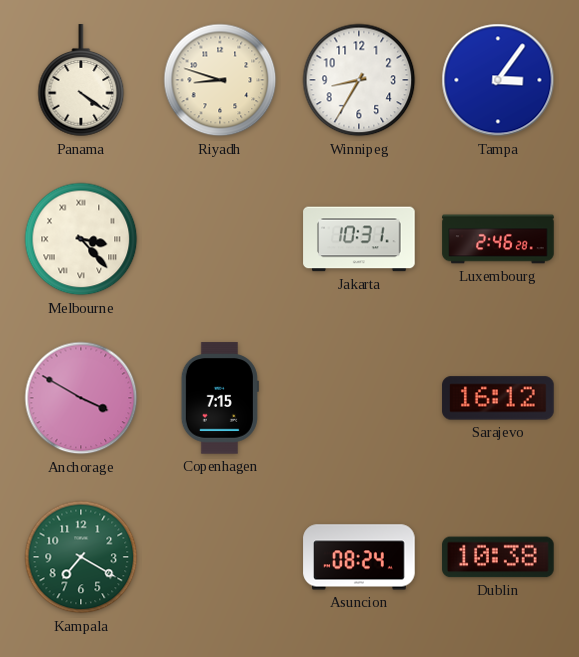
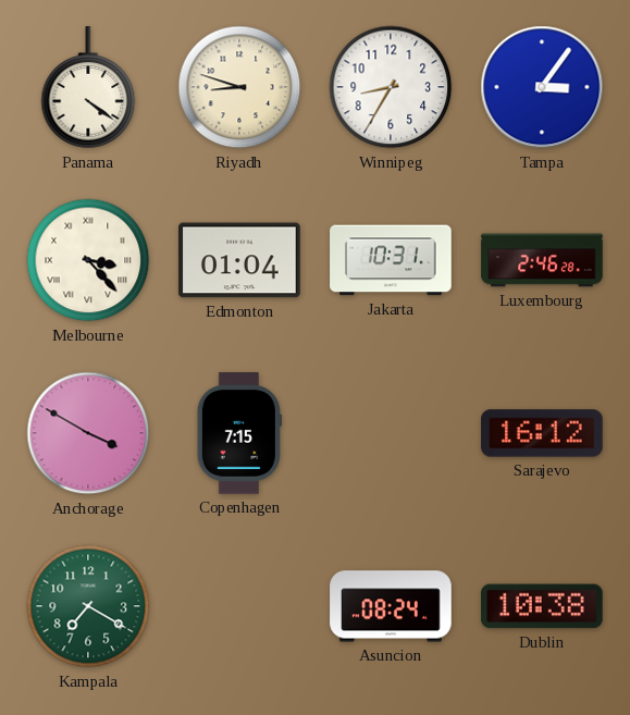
Edmonton: none -> 01:04 (239, 260)
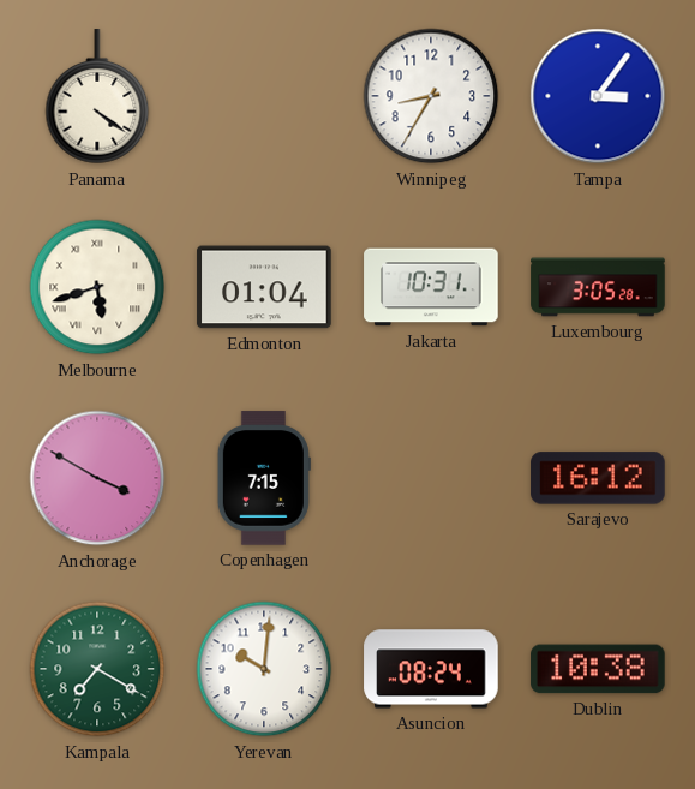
Riyadh: 8:48 -> none (239, 87)
Melbourne: 3:23 -> 5:42 (97, 287)
Luxembourg: 2:46 -> 3:05 (598, 287)
Yerevan: none -> 10:01 (264, 669)
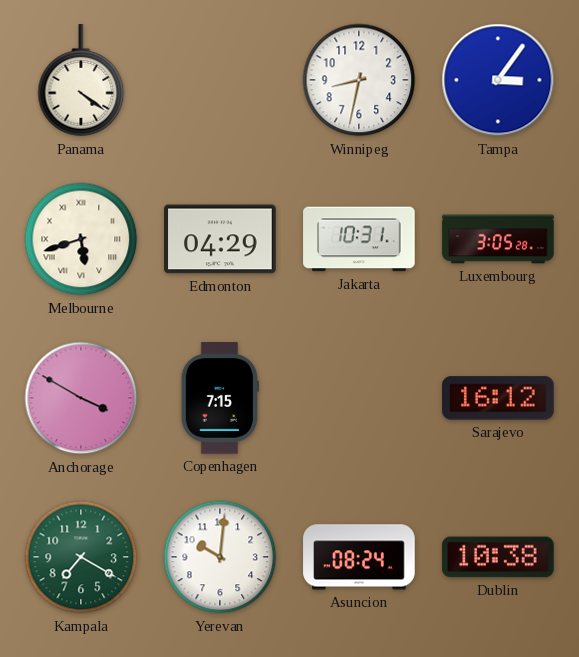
Winnipeg: 8:35 -> 8:32 (359, 80)
Edmonton: 01:04 -> 04:29 (220, 239)
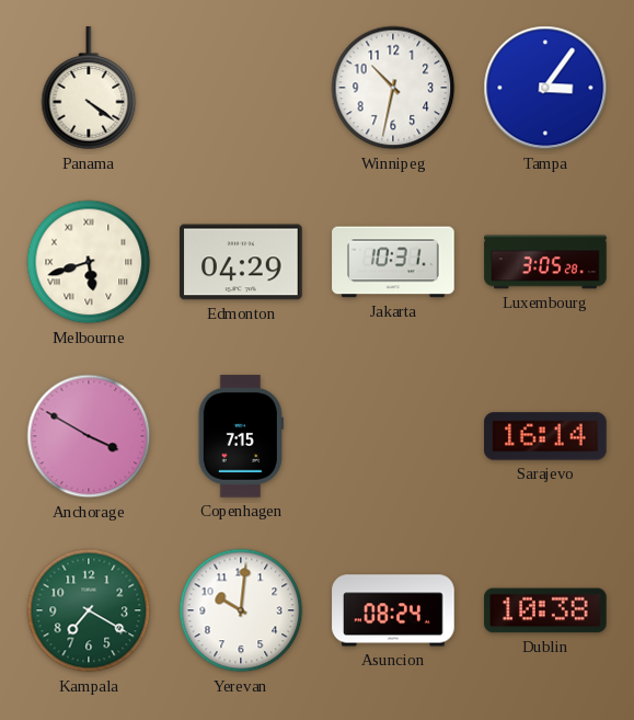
Winnipeg: 8:32 -> 10:32 (393, 88)
Sarajevo: 16:12 -> 16:14 (545, 436)
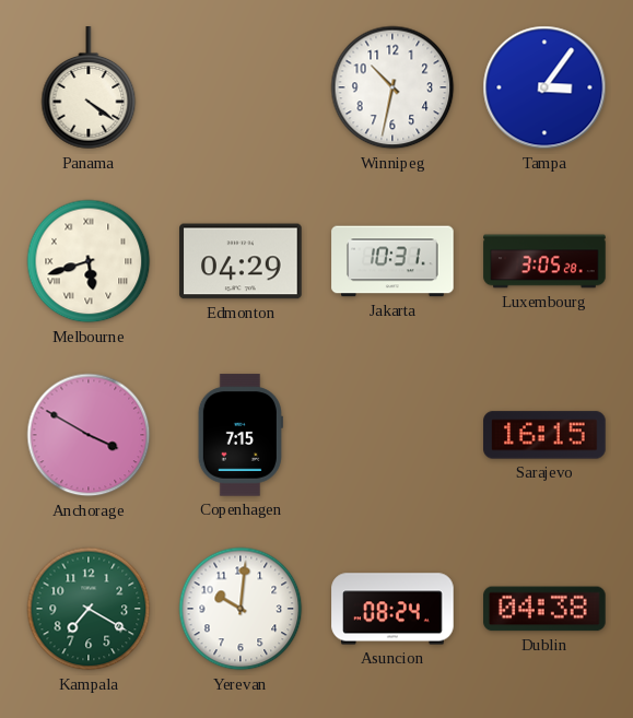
Sarajevo: 16:14 -> 16:15 (544, 435)
Dublin: 10:38 -> 04:38 (544, 609)
